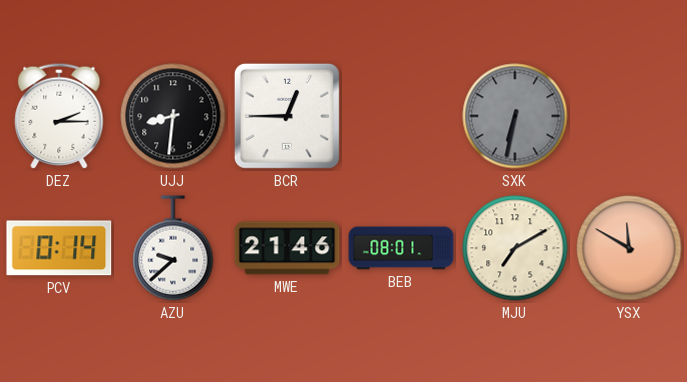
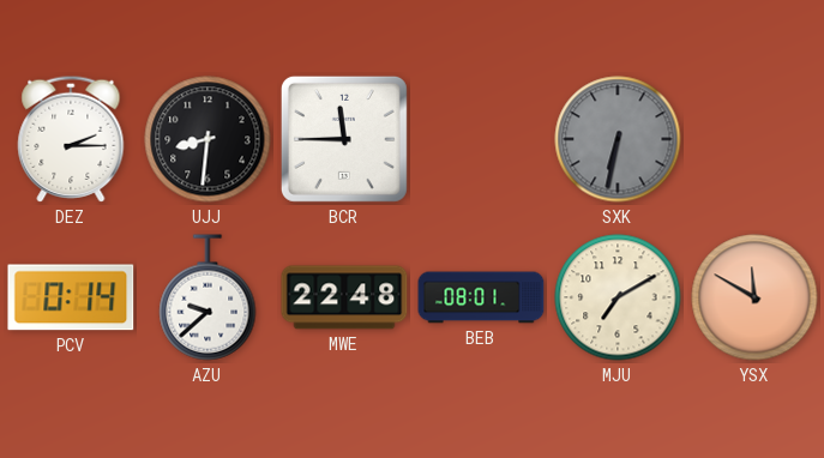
BCR: 12:45 -> 11:45 (344, 139)
MWE: 21:46 -> 22:48 (344, 297)
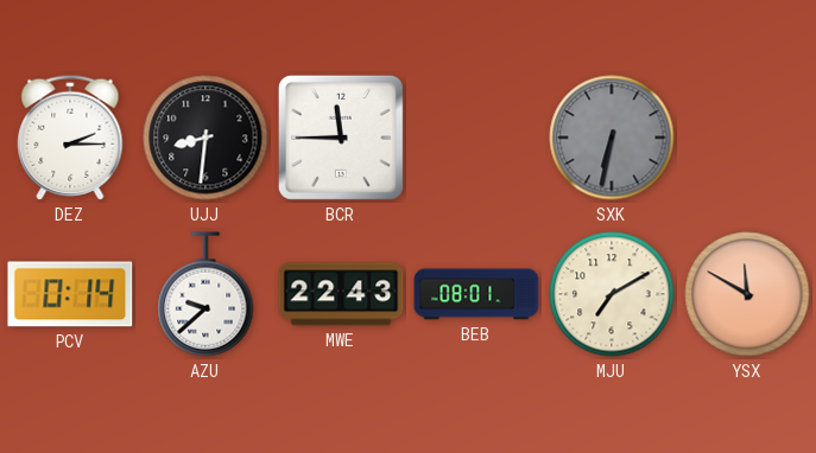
MWE: 22:48 -> 22:43 (341, 294)
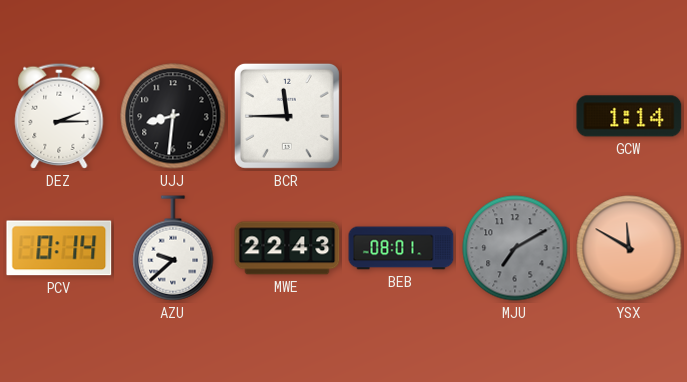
SXK: 6:32 -> none (612, 138)
GCW: none -> 1:14 (629, 116)
MJU dial: cream -> grey (515, 248)
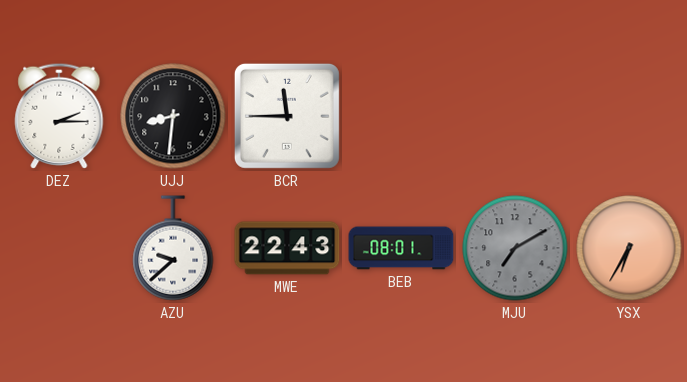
GCW: 1:14 -> none (629, 116)
PCV: 0:14 -> none (59, 248)
YSX: 11:50 -> 6:35 (629, 248)
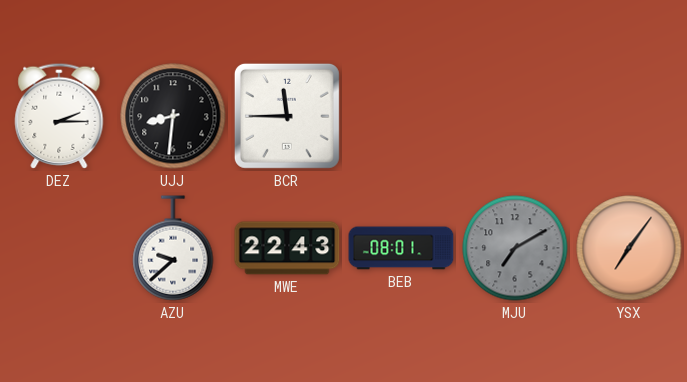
YSX: 6:35 -> 7:06 (629, 248)
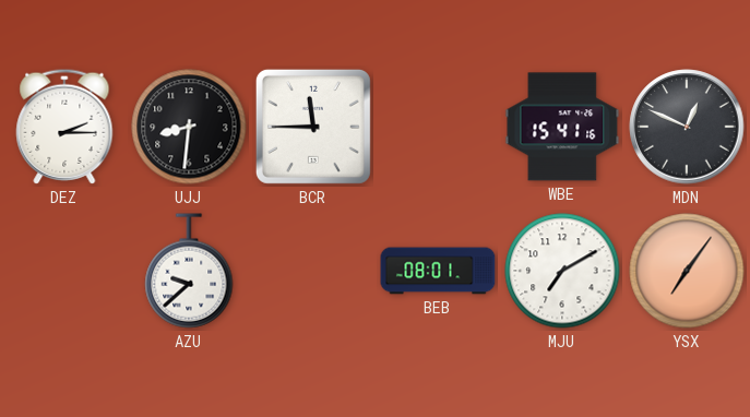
WBE: none -> 15:41 (562, 127)
MDN: none -> 12:49 (687, 127)
MWE: 22:43 -> none (287, 248)
MJU dial: grey -> white (562, 271)
